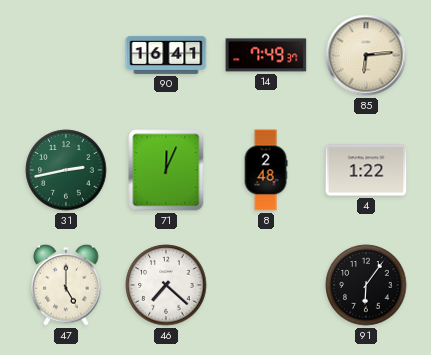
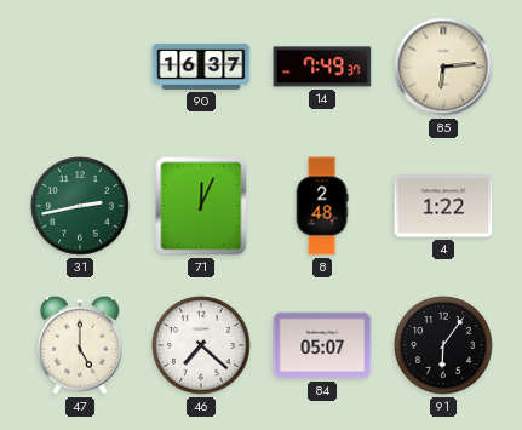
90: 16:41 -> 16:37 (201, 67)
84: none -> 05:07 (322, 345)
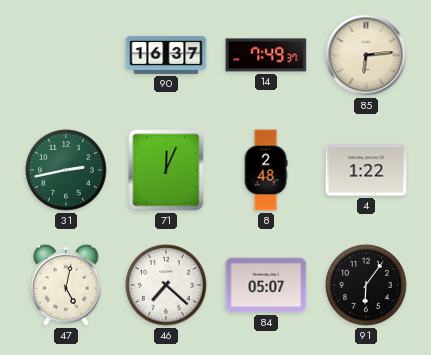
47: 5:00 -> 5:02 (66, 285)
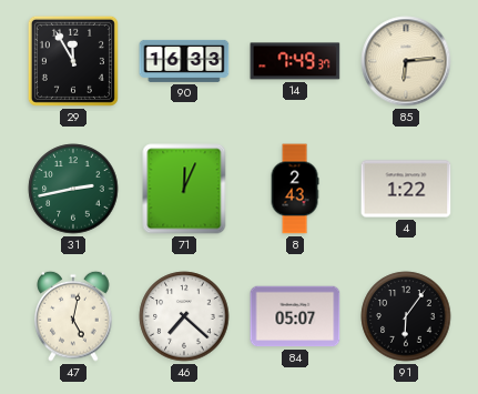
29: none -> 11:55 (73, 61)
90: 16:37 -> 16:33 (184, 61)
8: 2:48 -> 2:43 (295, 189)
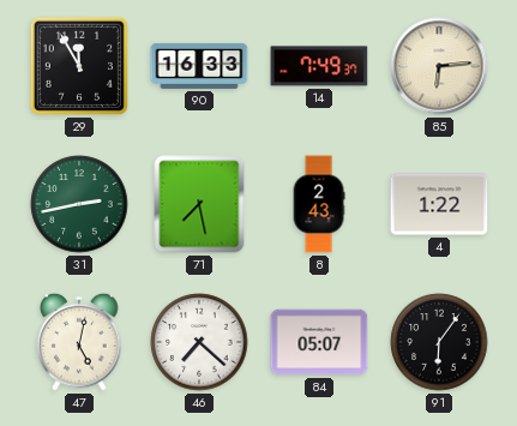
71: 12:04 -> 7:28 (199, 204)
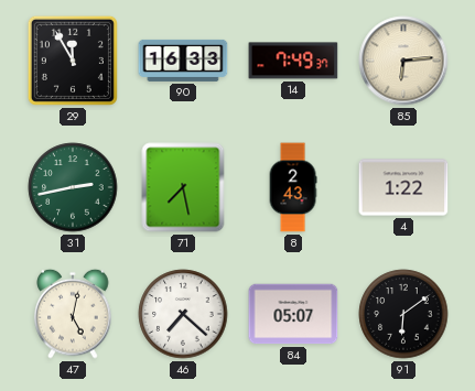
91: 6:06 -> 6:09 (403, 314)
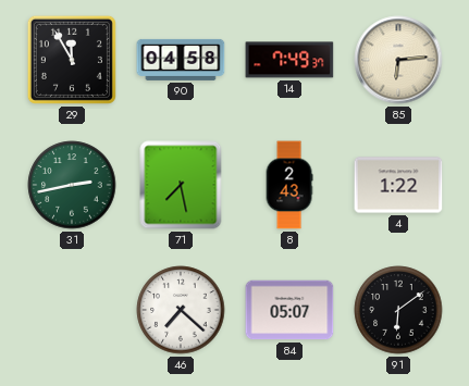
90: 16:33 -> 04:58 (181, 60)
47: 5:02 -> none (73, 314)
